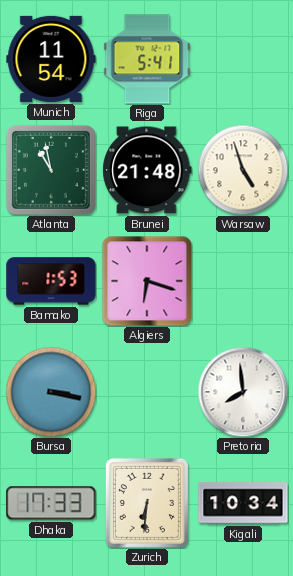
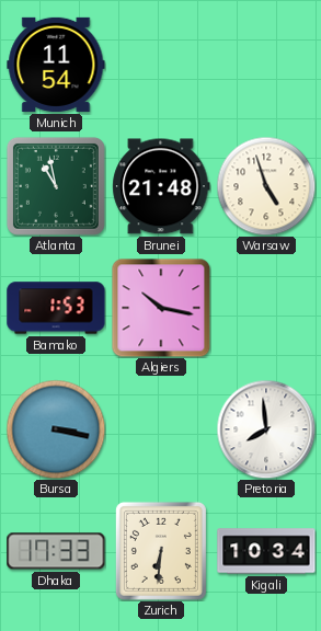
Riga: 5:41 -> none (147, 59)
Algiers: 6:18 -> 10:17 (161, 308)
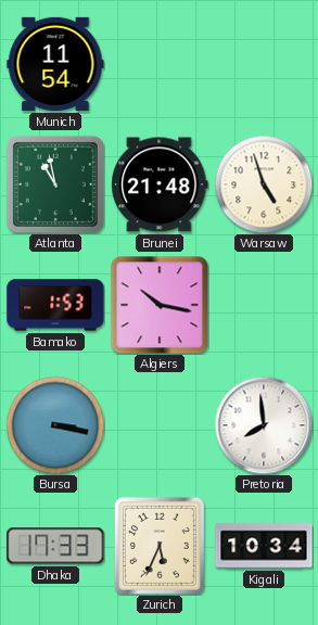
Zurich: 6:31 -> 5:34 (160, 546)
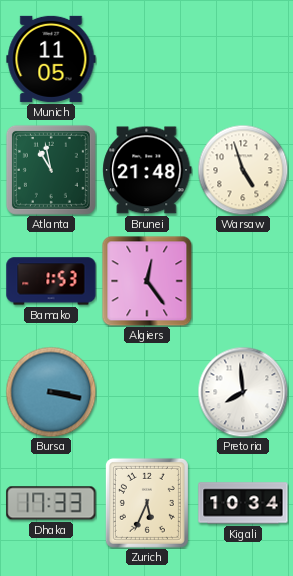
Munich: 11:54 -> 11:05 (51, 59)
Algiers: 10:17 -> 12:24 (147, 281)
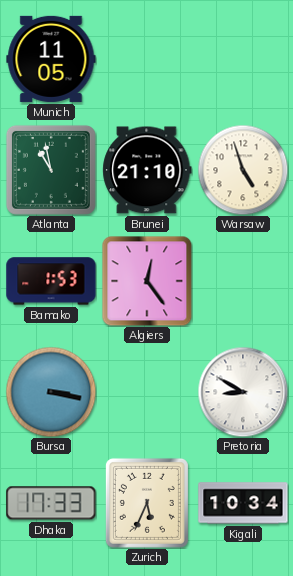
Brunei: 21:48 -> 21:10 (147, 170)
Pretoria: 7:59 -> 8:50 (243, 392)
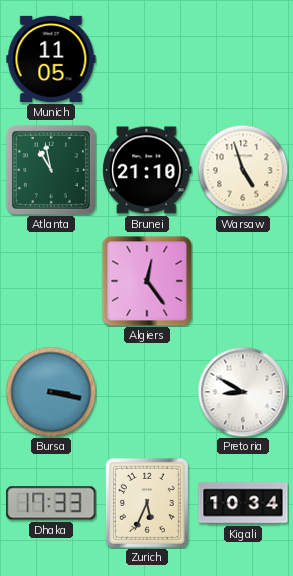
Bamako: 1:53 -> none (51, 281)
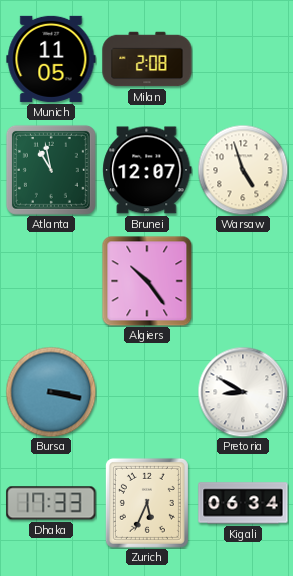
Milan: none -> 2:08 (147, 59)
Brunei: 21:10 -> 12:07 (147, 170)
Algiers: 12:24 -> 10:24 (147, 281)
Kigali: 10:34 -> 06:34 (243, 503)
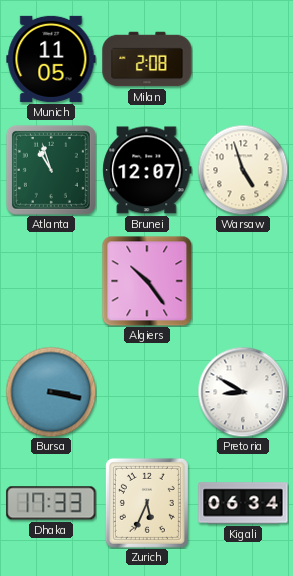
Atlanta: 10:58 -> 10:57 (51, 170)
